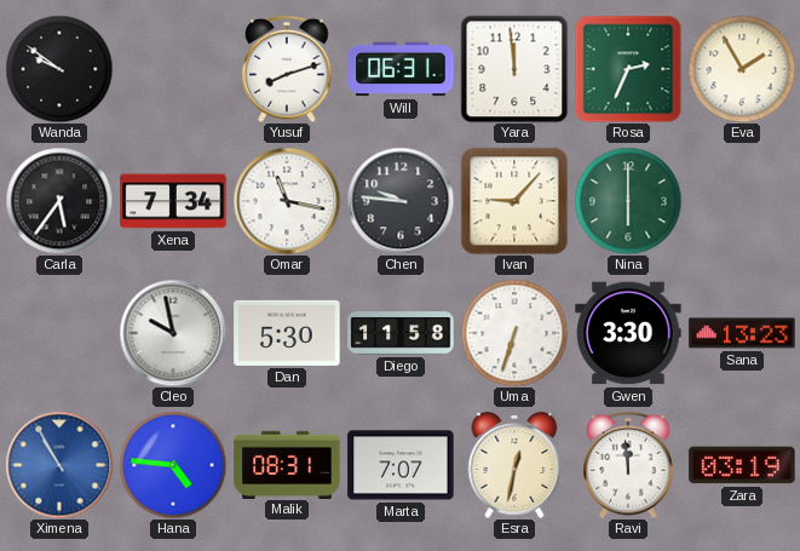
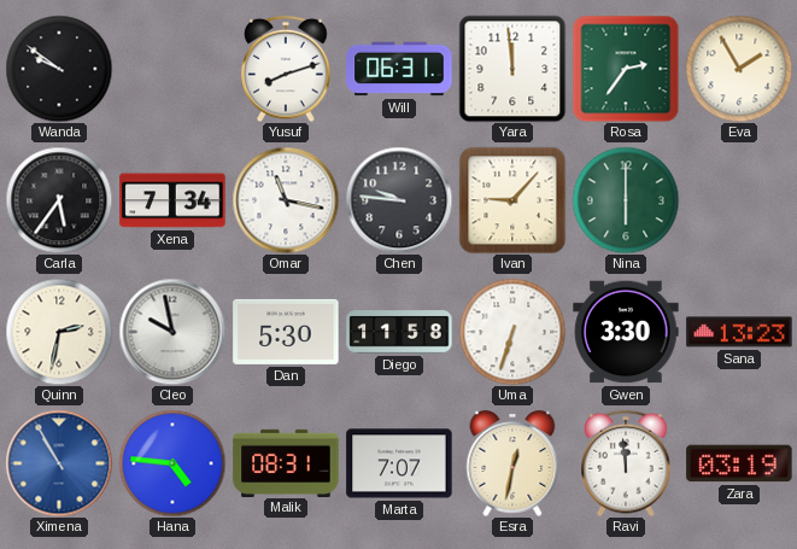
Rosa: 2:34 -> 2:36 (626, 69)
Quinn: none -> 2:32 (59, 332)
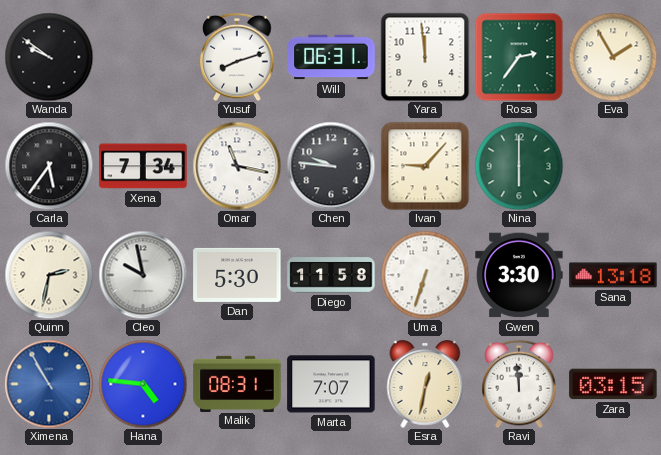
Sana: 13:23 -> 13:18 (613, 275)
Zara: 03:19 -> 03:15 (613, 384)
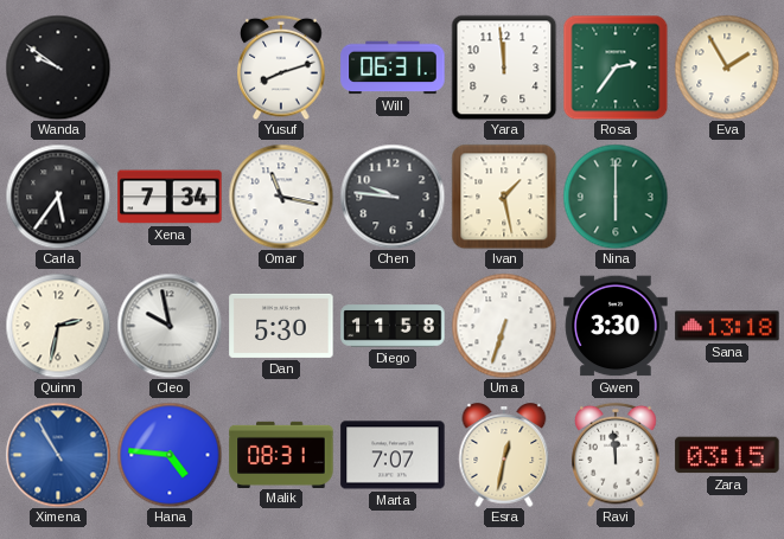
Ivan: 9:07 -> 1:28 (504, 197)
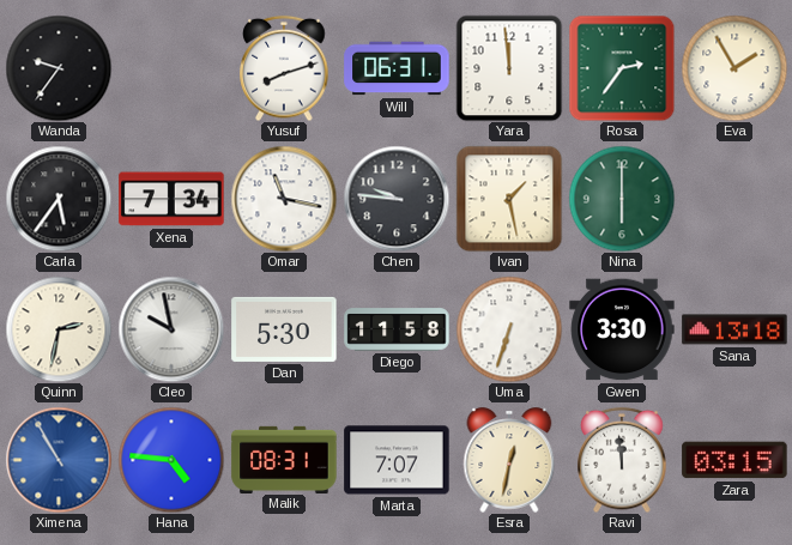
Wanda: 9:51 -> 9:36 (59, 68)
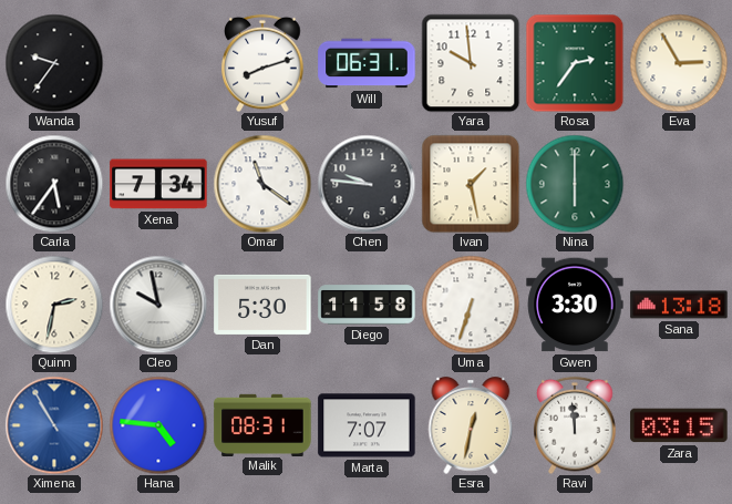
Yara: 11:59 -> 9:59 (471, 63)
Eva: 1:55 -> 2:55 (679, 63)
Omar: 11:17 -> 11:21 (262, 184)
